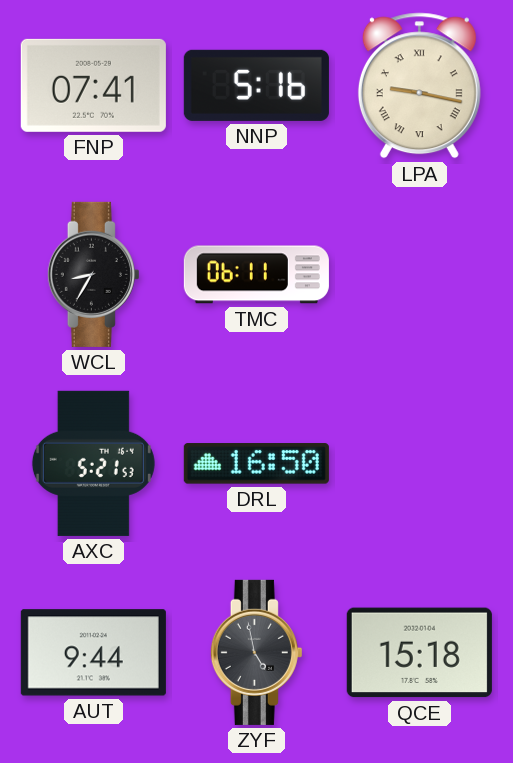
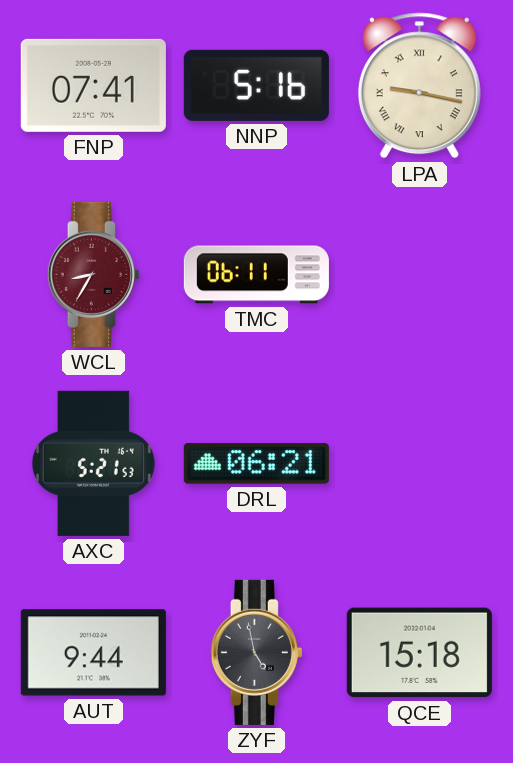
WCL dial: black -> burgundy (93, 274)
DRL: 16:50 -> 06:21 (256, 464)
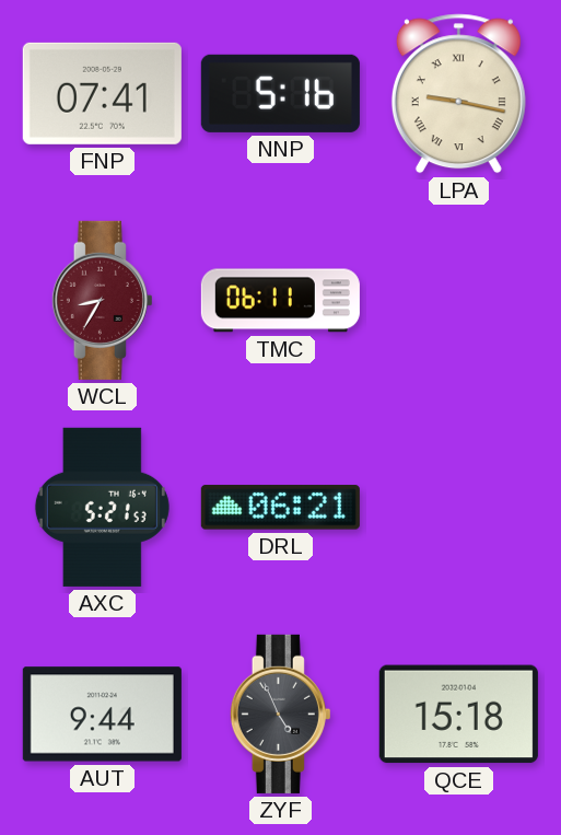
ZYF: 4:58 -> 4:56 (280, 714)
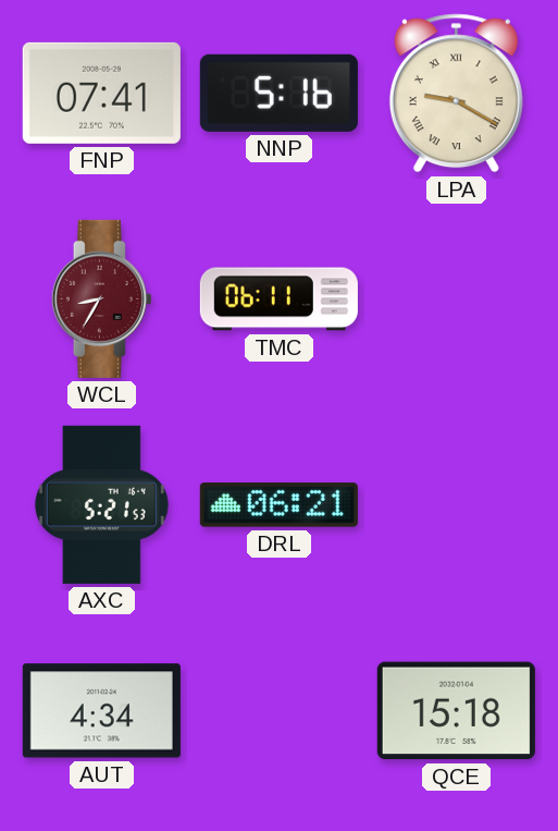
LPA: 9:17 -> 9:20 (456, 94)
AUT: 9:44 -> 4:34 (101, 711)
ZYF: 4:56 -> none (280, 714)
